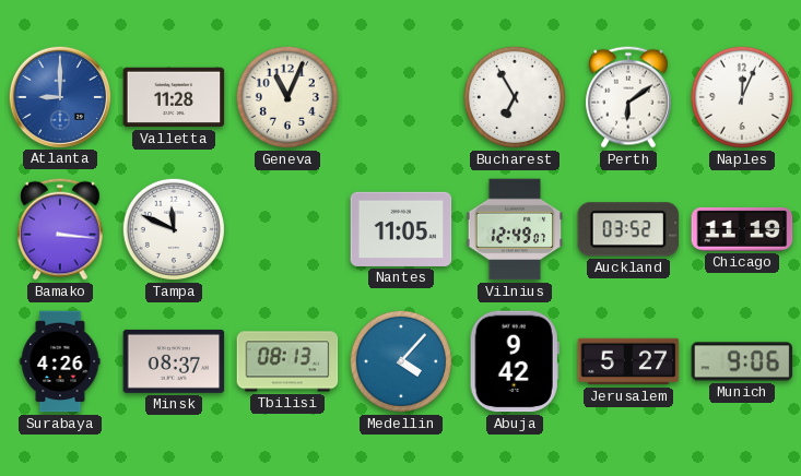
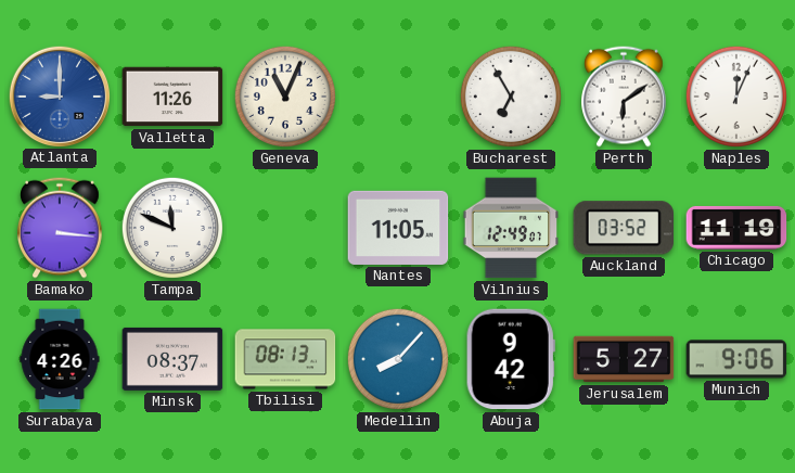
Valletta: 11:28 -> 11:26 (172, 97)
Medellin: 4:07 -> 8:07 (398, 359)
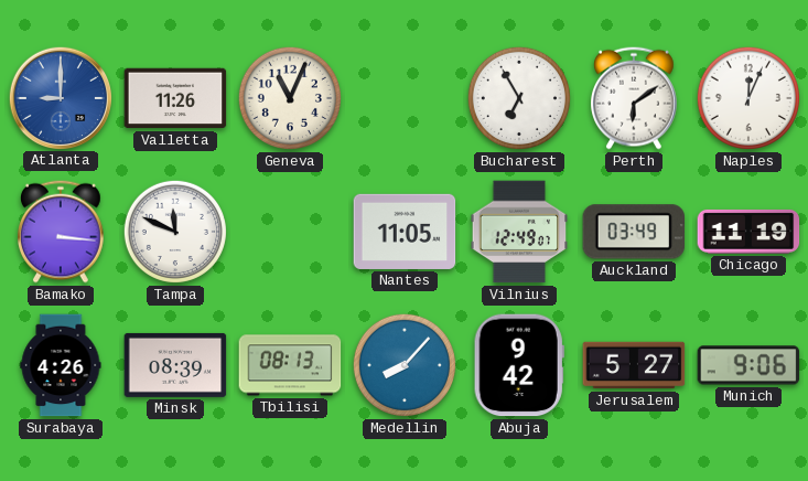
Auckland: 03:52 -> 03:49 (633, 232)
Minsk: 08:37 -> 08:39 (175, 365)
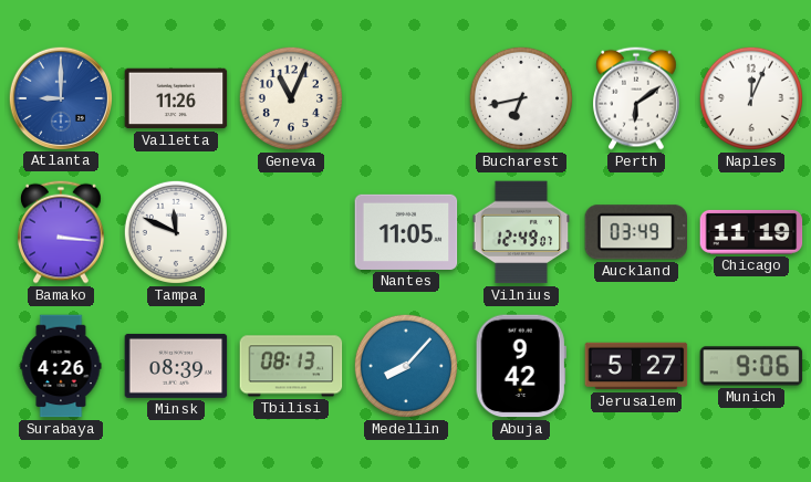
Bucharest: 6:55 -> 6:43 (521, 98)
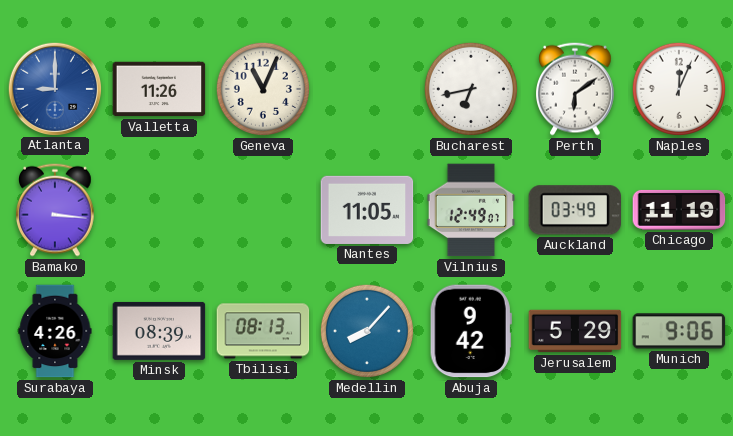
Tampa: 11:49 -> none (176, 232)
Jerusalem: 5:27 -> 5:29 (575, 331)
